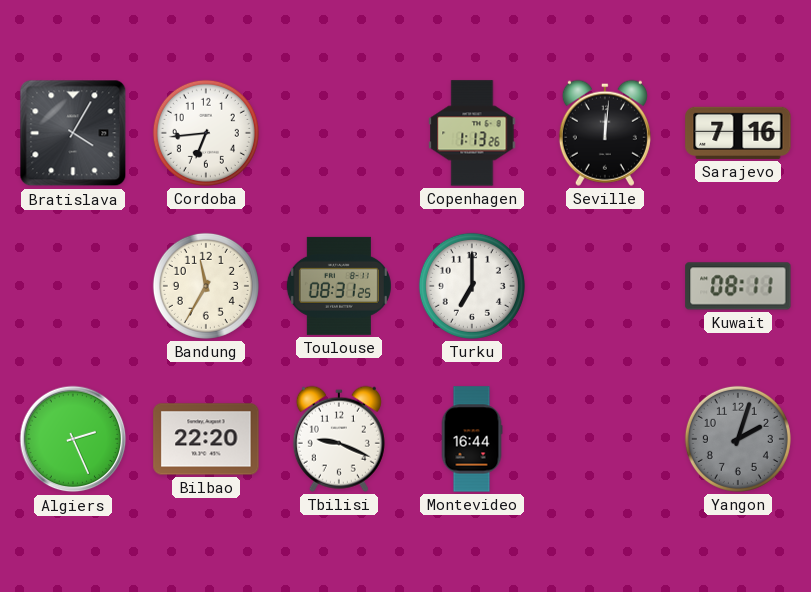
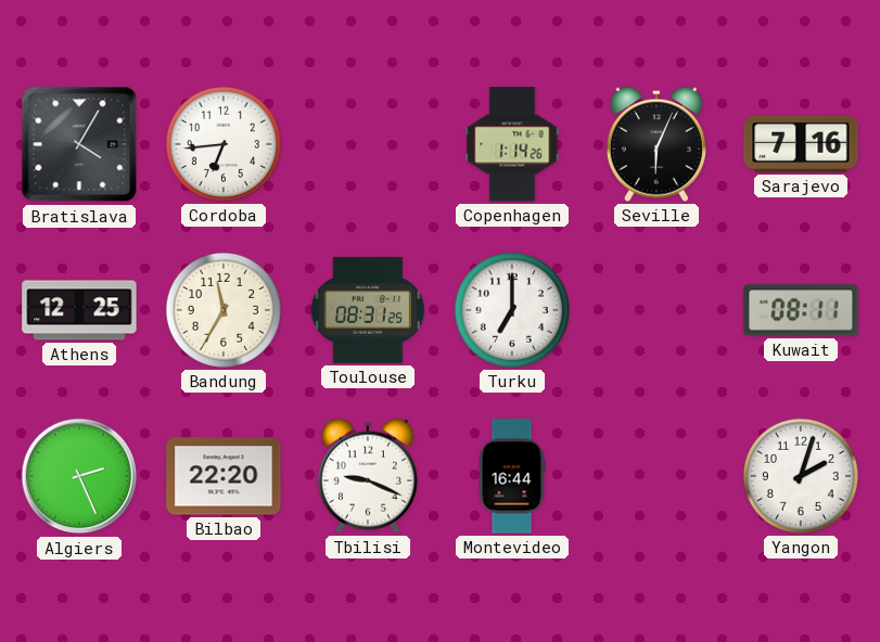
Copenhagen: 1:13 -> 1:14 (512, 144)
Seville: 12:01 -> 6:04 (656, 144)
Athens: none -> 12:25 (79, 310)
Yangon dial: grey -> white (801, 476)
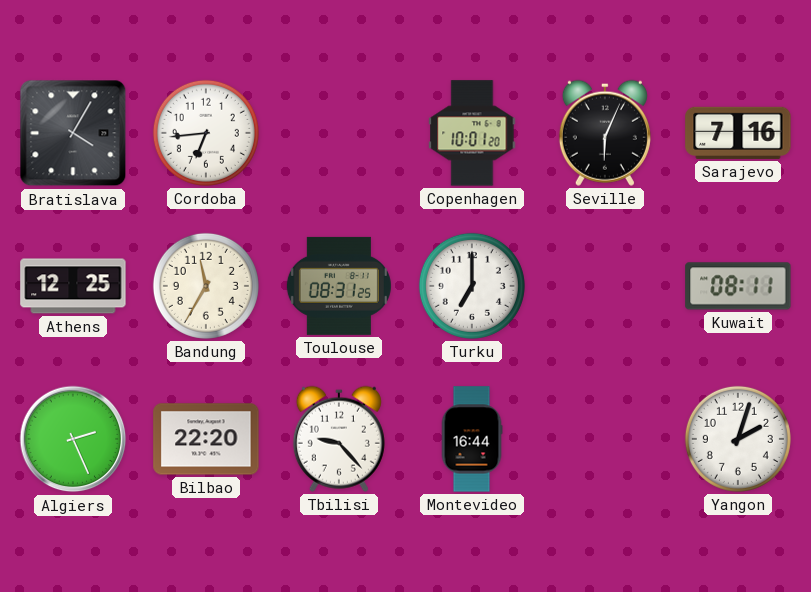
Copenhagen: 1:14 -> 10:01 (472, 133)
Tbilisi: 9:19 -> 9:23 (339, 439)
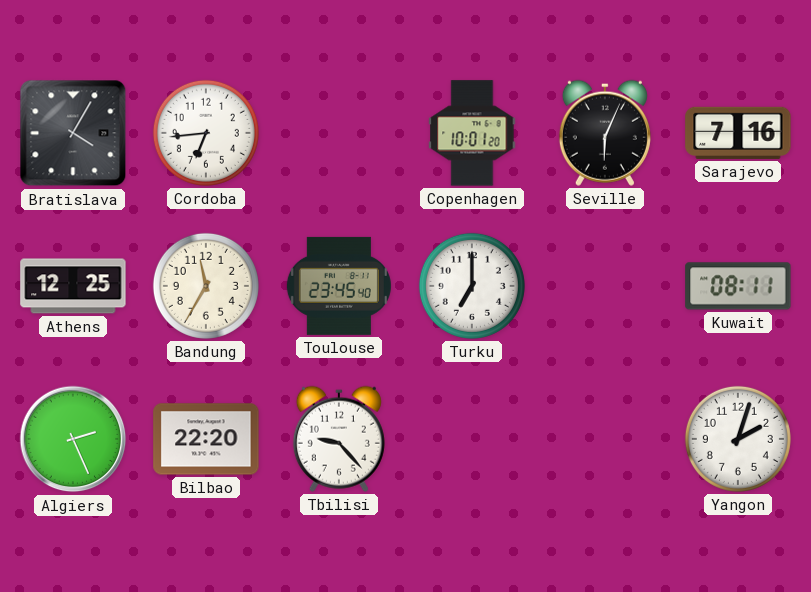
Toulouse: 08:31 -> 23:45 (339, 286)
Montevideo: 16:44 -> none (472, 439)
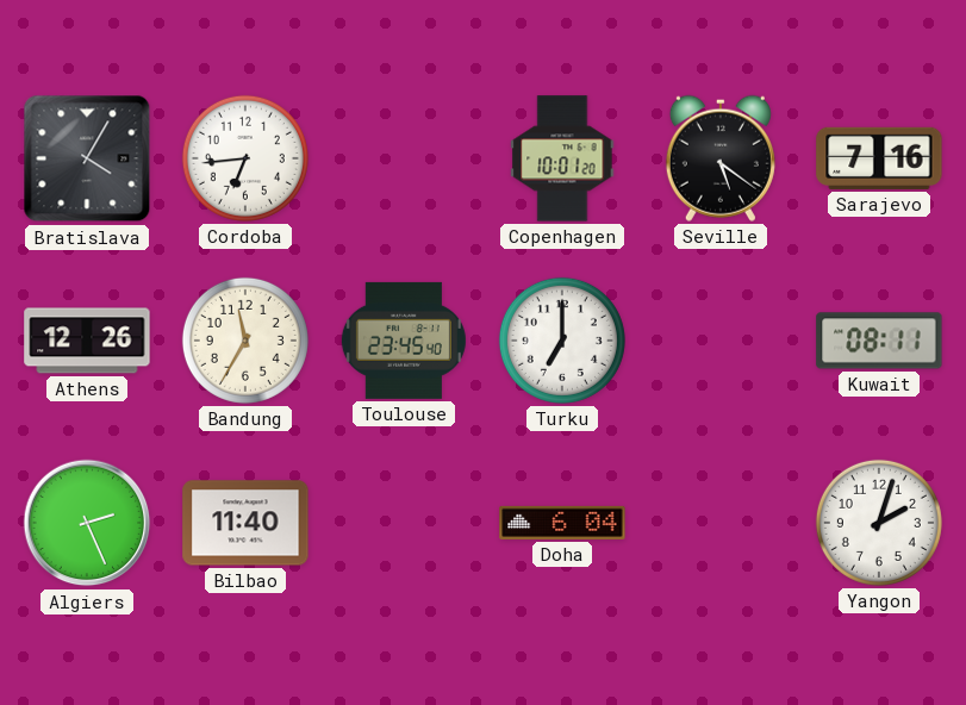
Seville: 6:04 -> 5:21 (721, 158)
Athens: 12:25 -> 12:26 (87, 341)
Bilbao: 22:20 -> 11:40 (245, 523)
Tbilisi: 9:23 -> none (339, 439)
Doha: none -> 6:04 (562, 523)
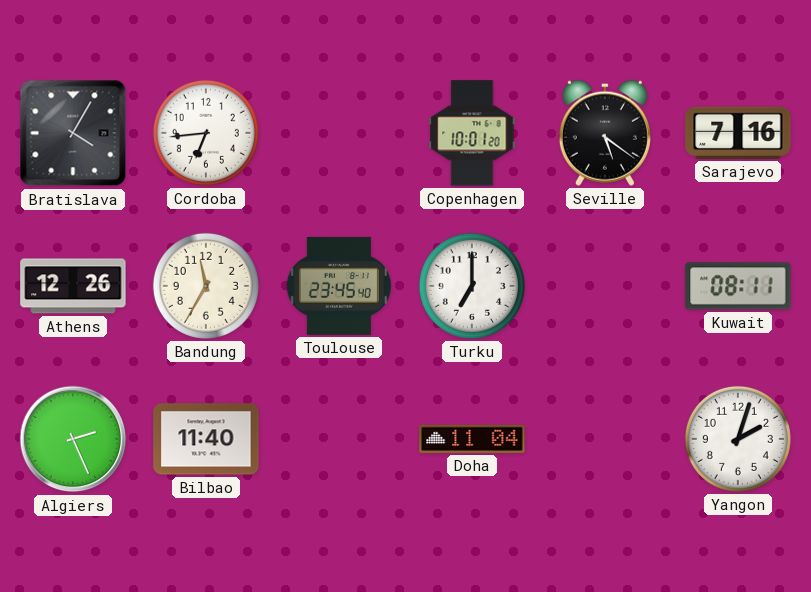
Doha: 6:04 -> 11:04 (472, 439)
